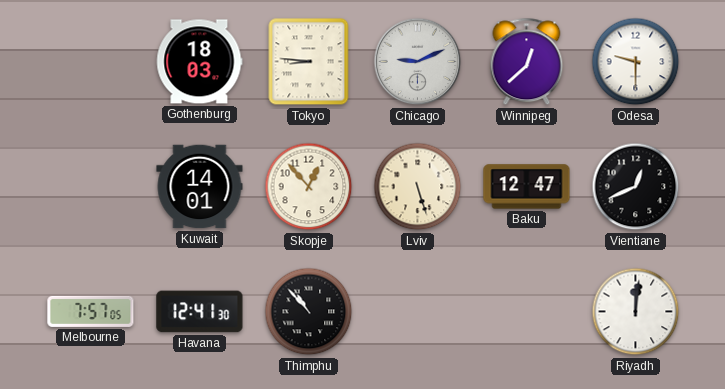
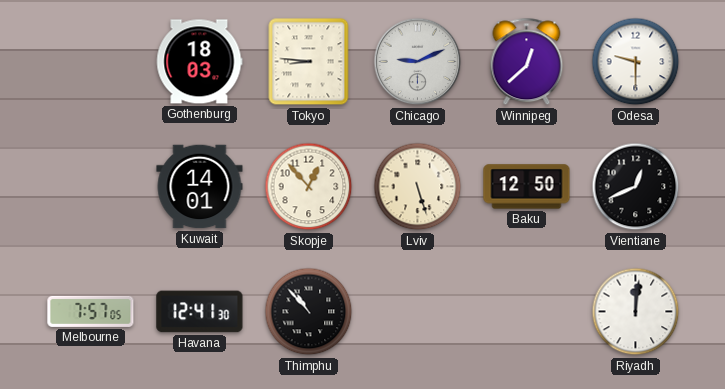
Baku: 12:47 -> 12:50 (527, 187)
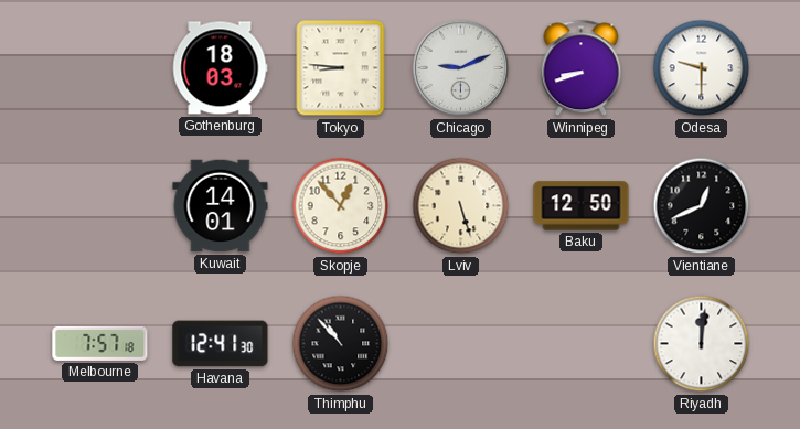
Winnipeg: 12:38 -> 8:42 (582, 68)
Melbourne: 7:57:05 -> 7:57:18 (100, 343)
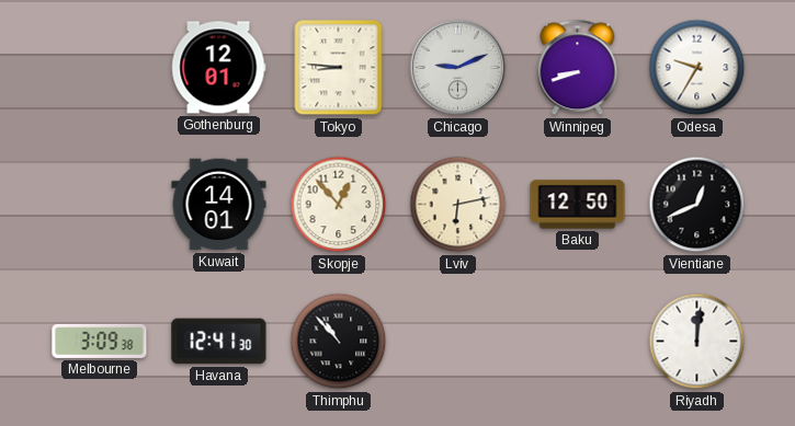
Gothenburg: 18:03 -> 12:01 (218, 68)
Odesa: 9:30 -> 9:35 (697, 68)
Lviv: 5:27 -> 6:13 (458, 205)
Melbourne: 7:57 -> 3:09 (100, 341)
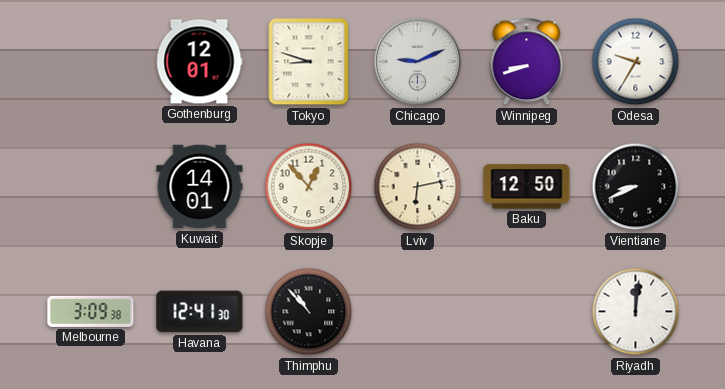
Tokyo: 8:46 -> 8:48 (309, 62)
Vientiane: 12:41 -> 8:41 (636, 187)
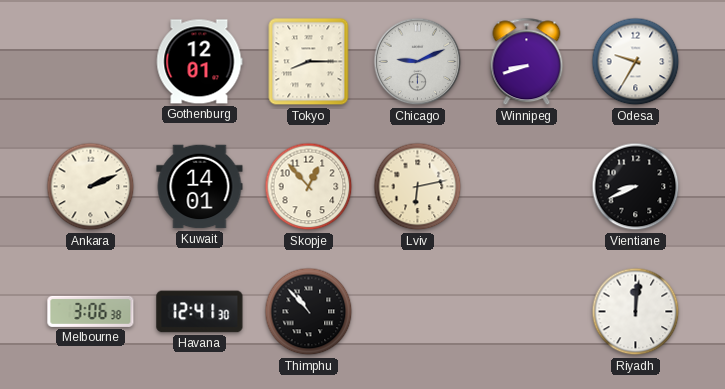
Tokyo: 8:48 -> 8:15 (309, 62)
Ankara: none -> 2:11 (91, 187)
Baku: 12:50 -> none (527, 187)
Melbourne: 3:09 -> 3:06 (91, 311)
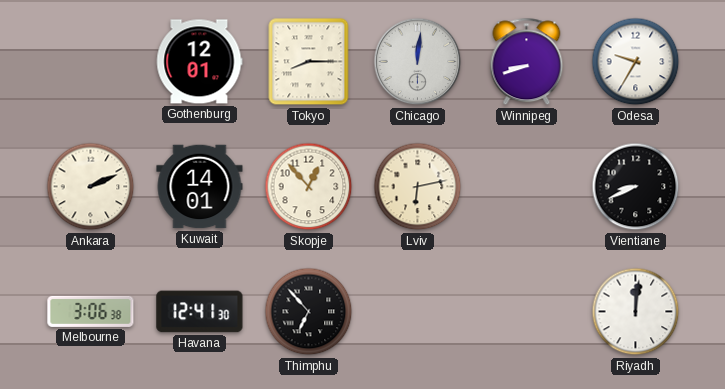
Chicago: 9:11 -> 12:01 (418, 62)
Thimphu: 10:53 -> 6:53 (309, 312)
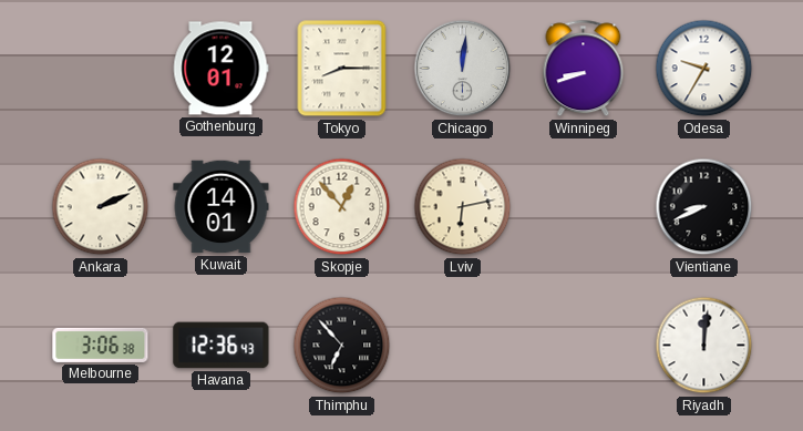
Havana: 12:41 -> 12:36 (222, 346)
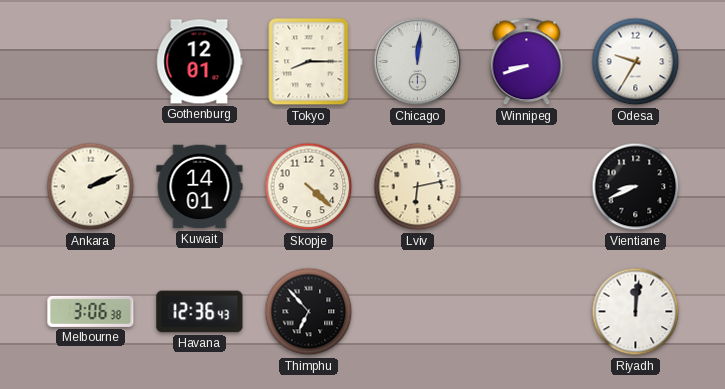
Skopje: 12:53 -> 4:22 (309, 187)
